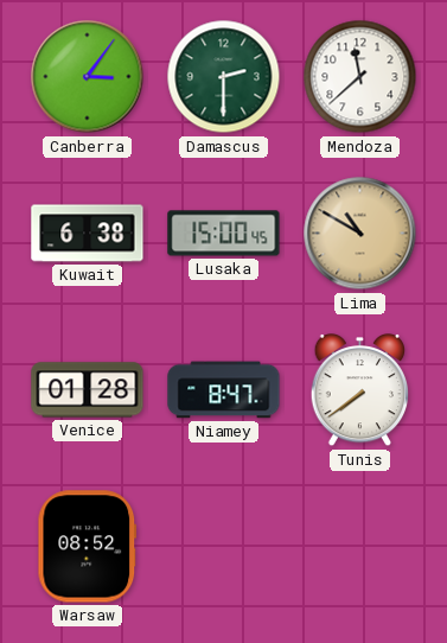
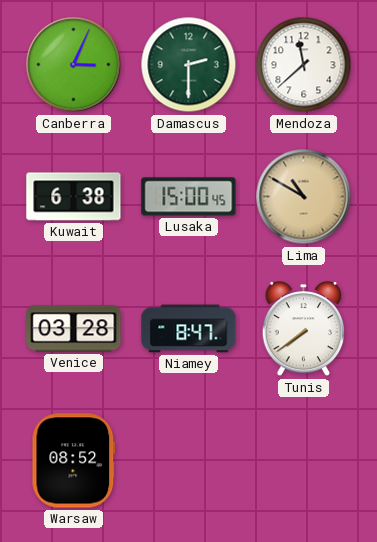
Canberra: 3:06 -> 3:04 (74, 65)
Venice: 01:28 -> 03:28 (74, 329)
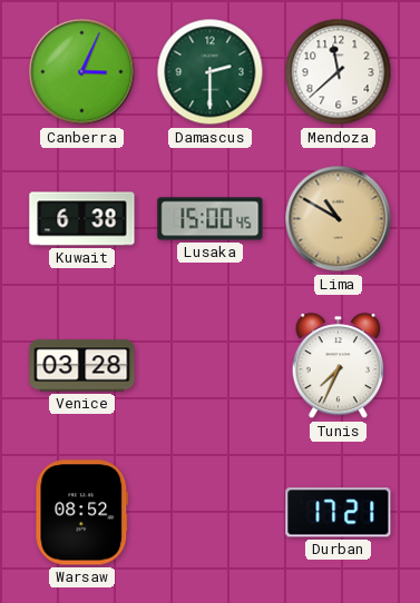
Niamey: 8:47 -> none (189, 329)
Tunis: 7:39 -> 7:34 (339, 367)
Durban: none -> 17:21 (339, 513)
